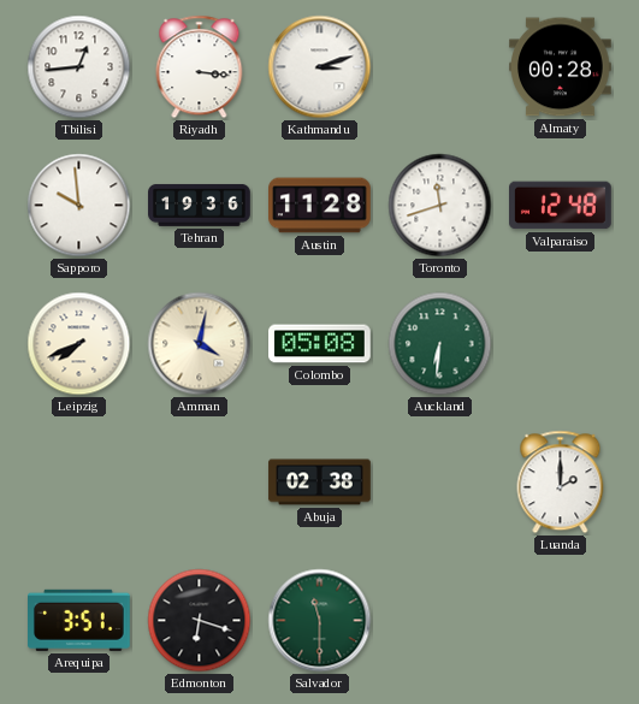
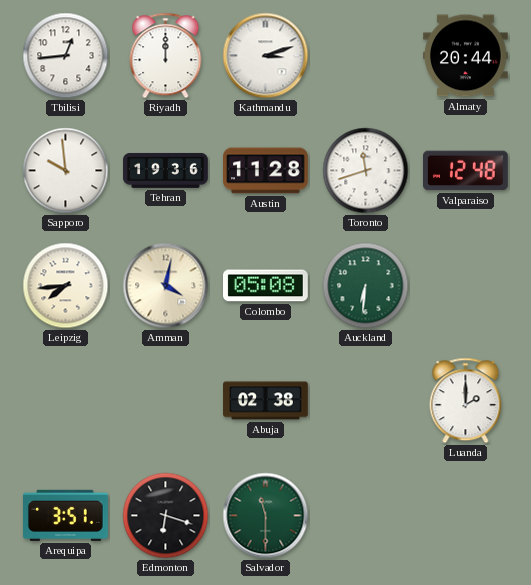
Riyadh: 3:16 -> 12:00 (166, 56)
Almaty: 00:28 -> 20:44 (466, 56)
Leipzig: 7:41 -> 7:44 (66, 286)
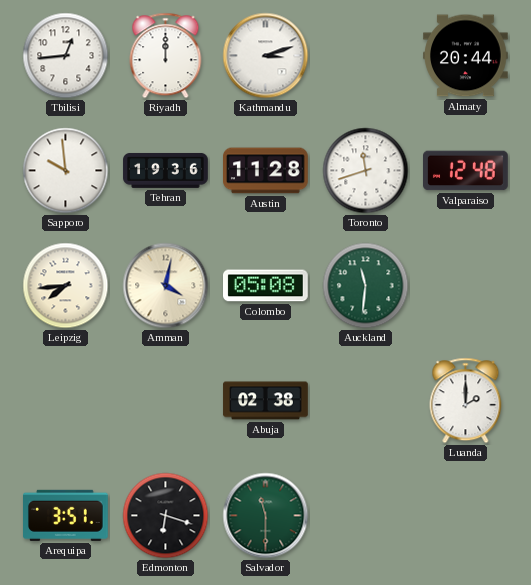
Auckland: 6:31 -> 11:31 (366, 286)
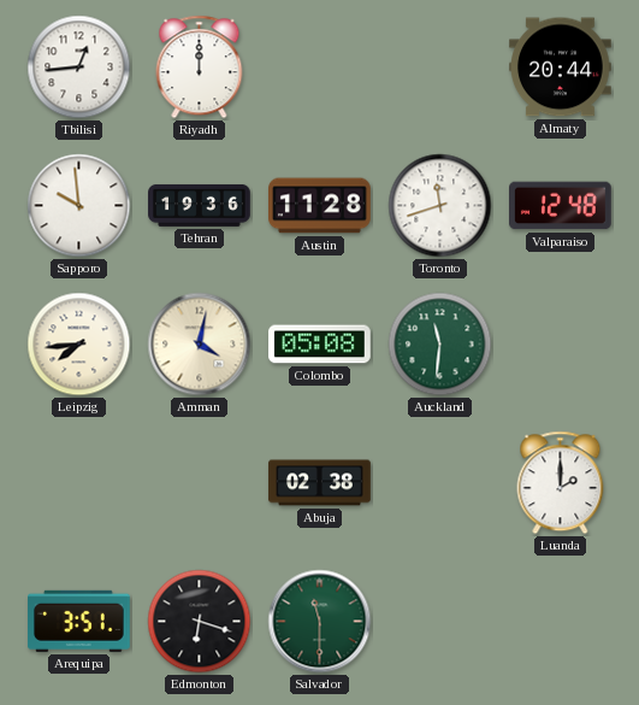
Kathmandu: 3:12 -> none (266, 56)
